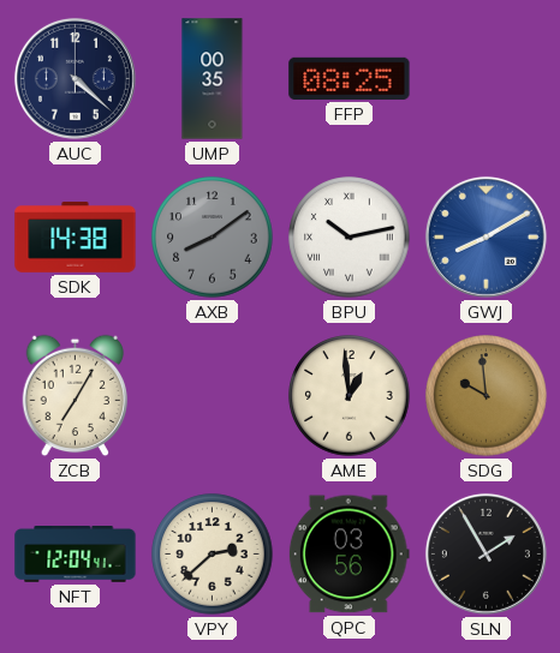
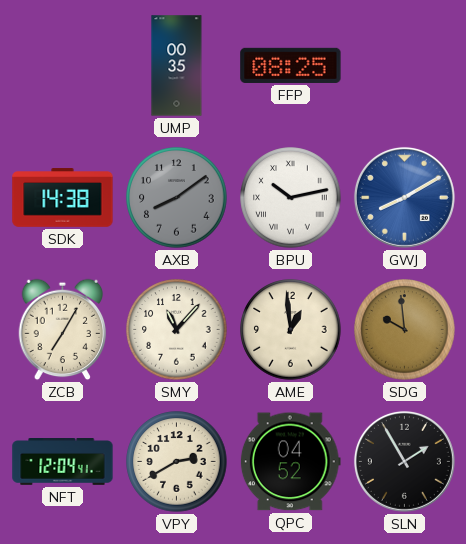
AUC: 4:22 -> none (75, 78)
SMY: none -> 11:07 (177, 330)
VPY: 2:38 -> 2:40 (177, 462)
QPC: 03:56 -> 04:52 (290, 462)
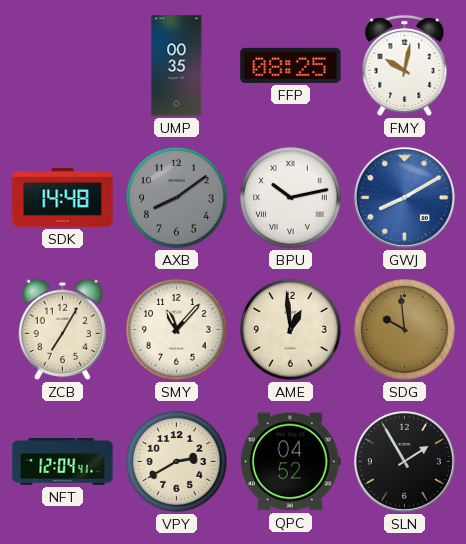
FMY: none -> 10:02 (405, 65)
SDK: 14:38 -> 14:48 (63, 198)
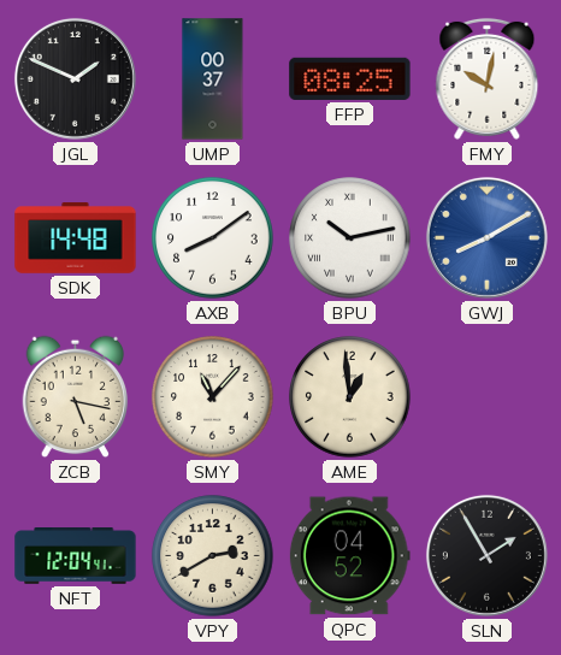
JGL: none -> 1:49 (75, 78)
UMP: 00:35 -> 00:37 (213, 79)
AXB dial: grey -> white (213, 238)
ZCB: 7:05 -> 5:17 (76, 397)
SDG: 9:59 -> none (405, 330)
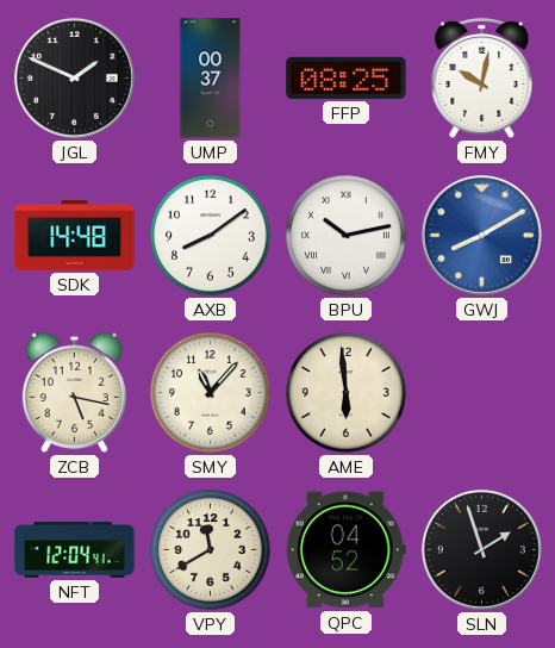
AME: 12:59 -> 5:59 (347, 393)
VPY: 2:40 -> 11:40 (211, 550)
SLN: 1:55 -> 1:57 (481, 549)
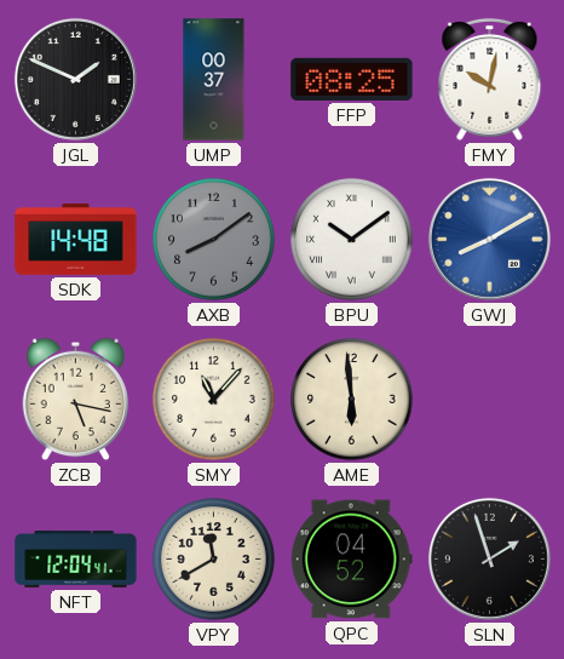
AXB dial: white -> grey (214, 240)
BPU: 10:13 -> 10:09 (352, 240)
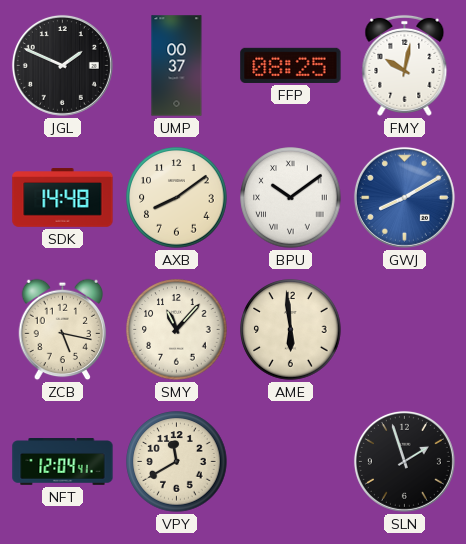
AXB dial: grey -> cream (177, 198)
QPC: 04:52 -> none (351, 560)
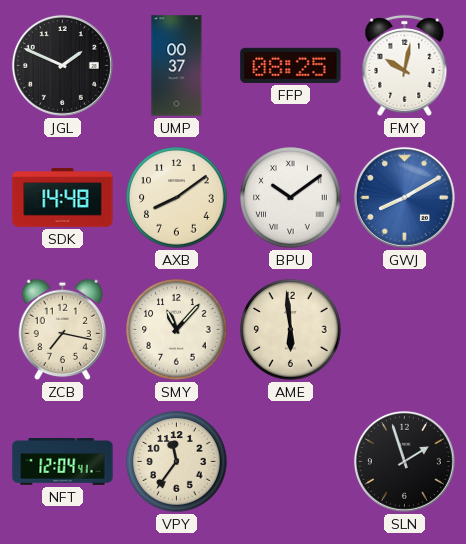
ZCB: 5:17 -> 7:17 (63, 330)
VPY: 11:40 -> 11:36 (177, 462)
